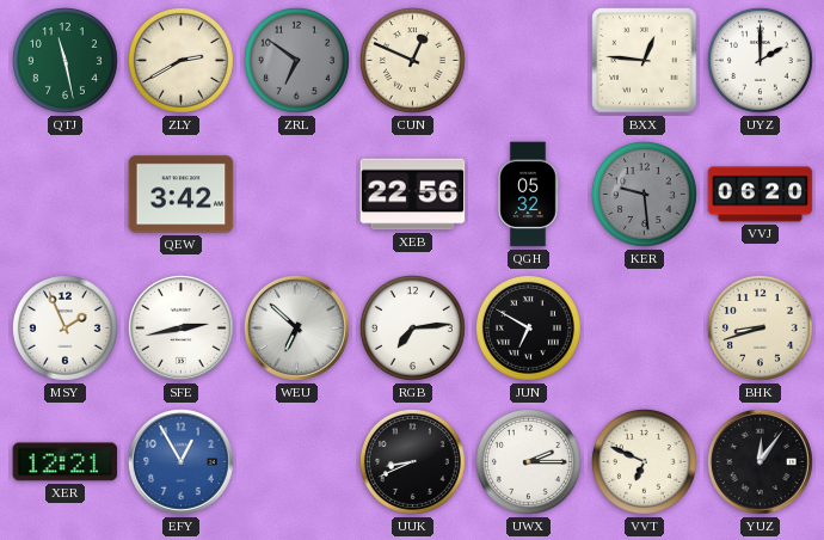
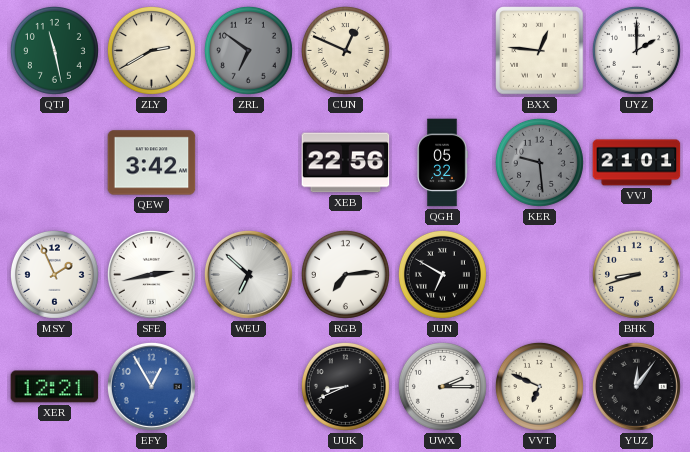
VVJ: 06:20 -> 21:01 (637, 163)
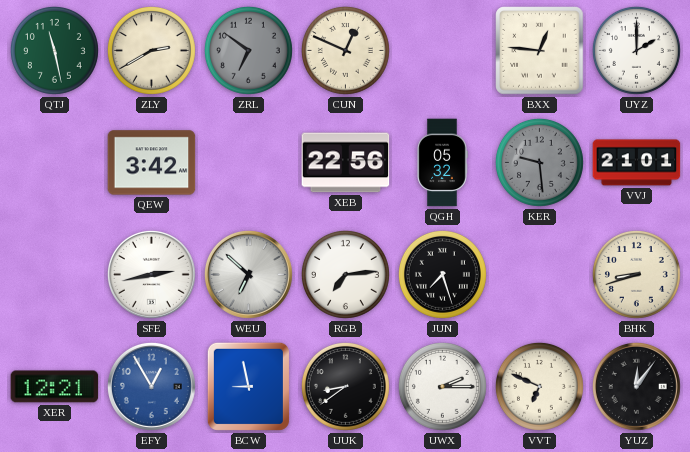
MSY: 1:56 -> none (54, 274)
JUN: 6:50 -> 7:27 (442, 274)
BCW: none -> 8:58 (248, 386)
UUK: 8:41 -> 8:39 (345, 386)
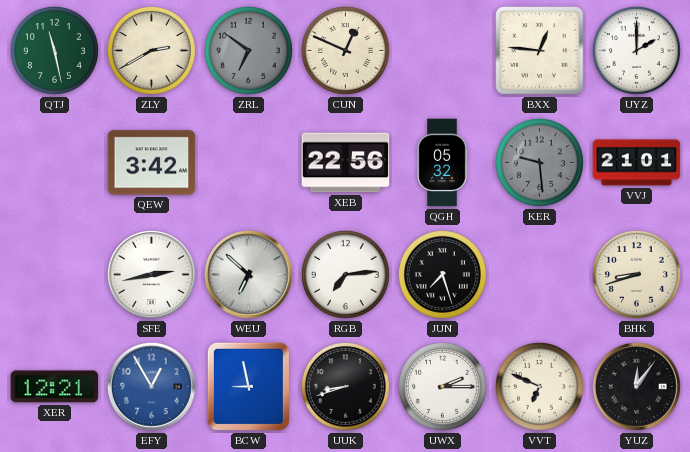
UUK: 8:39 -> 8:42 (345, 386)
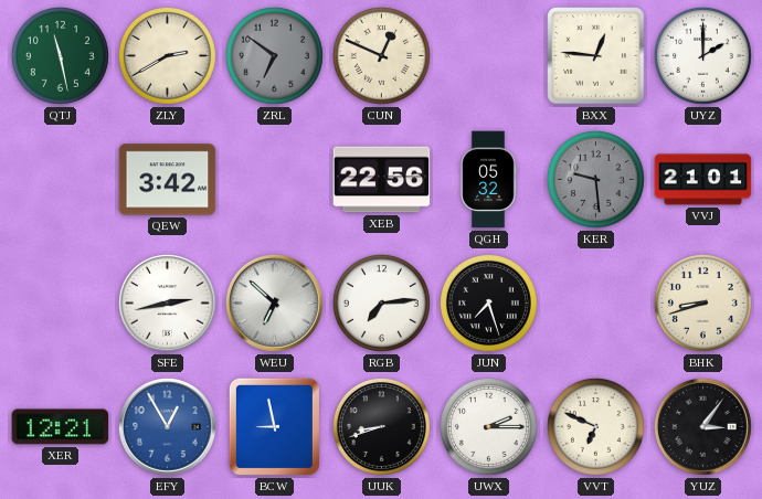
YUZ: 12:06 -> 3:06 (702, 426)
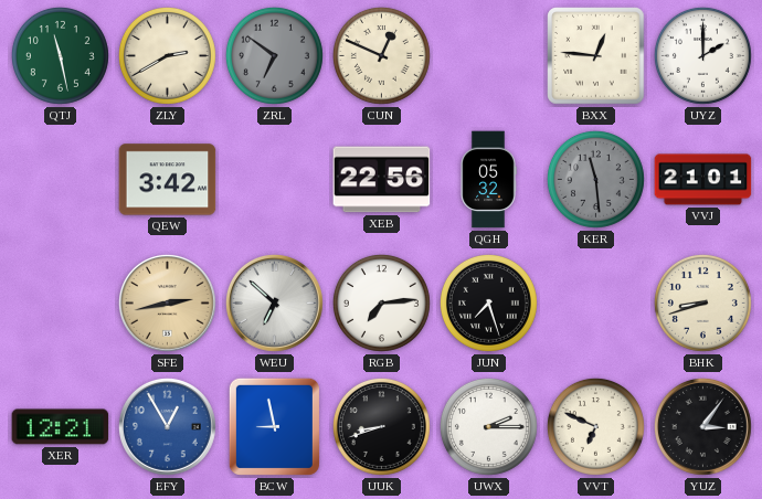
KER: 9:29 -> 11:29 (595, 179)
SFE dial: white -> champagne (167, 302)
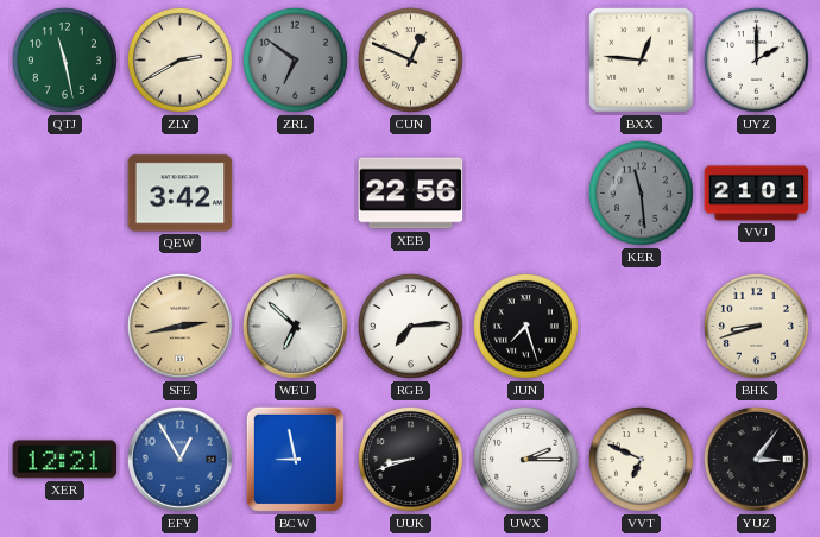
QGH: 05:32 -> none (488, 180)
